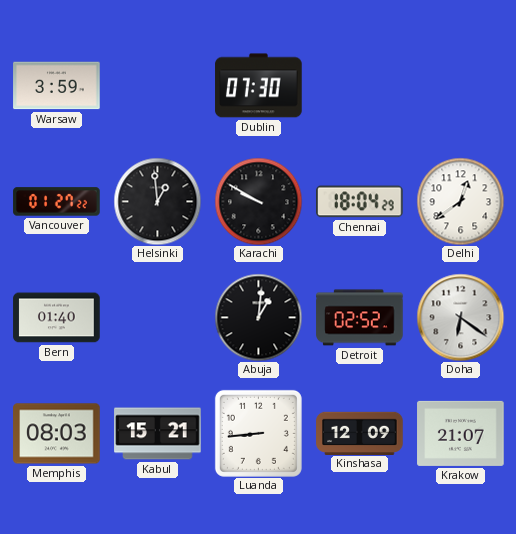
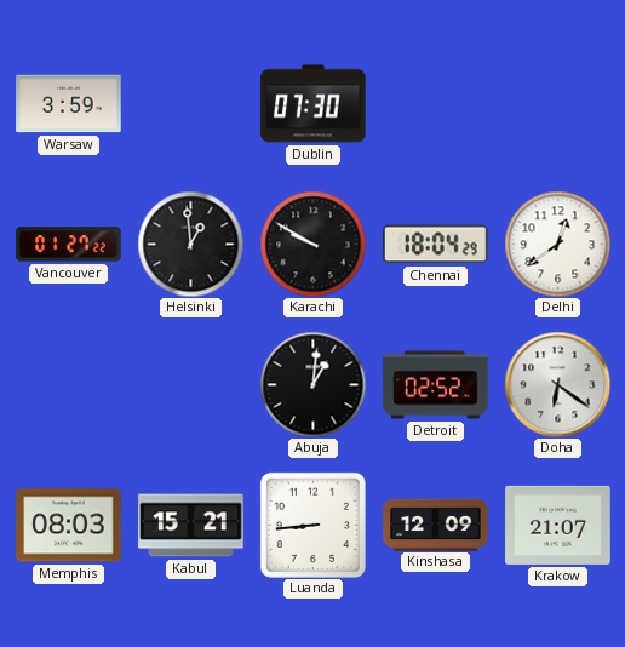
Bern: 01:40 -> none (57, 318)
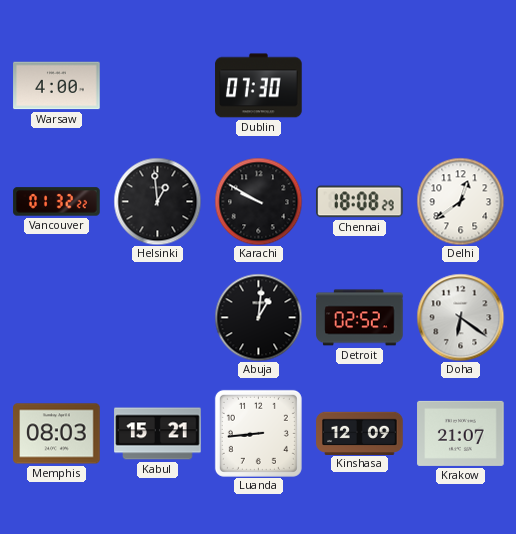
Warsaw: 3:59 -> 4:00 (57, 86)
Vancouver: 01:27 -> 01:32 (57, 202)
Chennai: 18:04 -> 18:08 (360, 202)
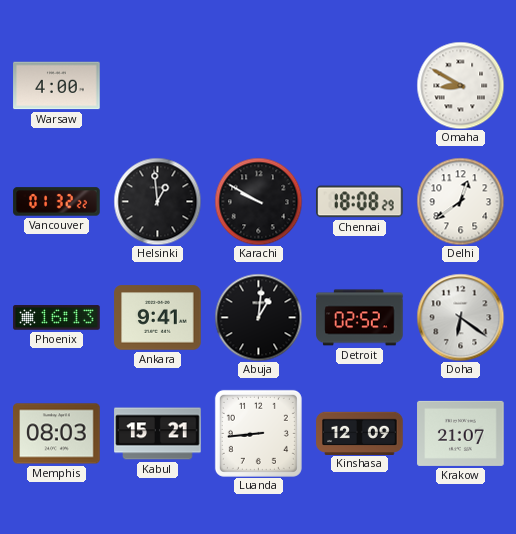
Dublin: 07:30 -> none (259, 86)
Omaha: none -> 8:50 (460, 85)
Phoenix: none -> 16:13 (57, 318)
Ankara: none -> 9:41 (158, 318)
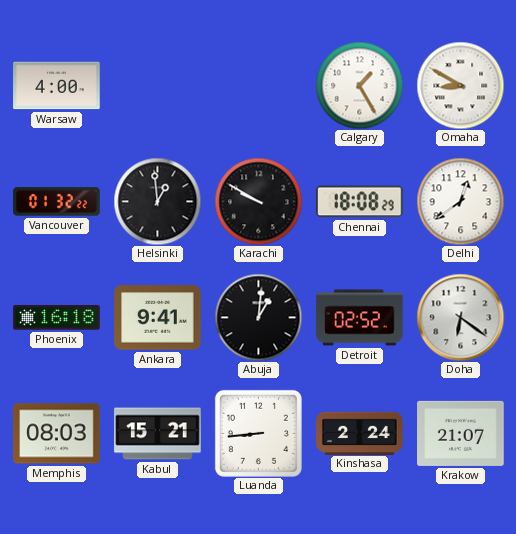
Calgary: none -> 1:25 (359, 85)
Phoenix: 16:13 -> 16:18 (57, 318)
Kinshasa: 12:09 -> 2:24 (360, 433)
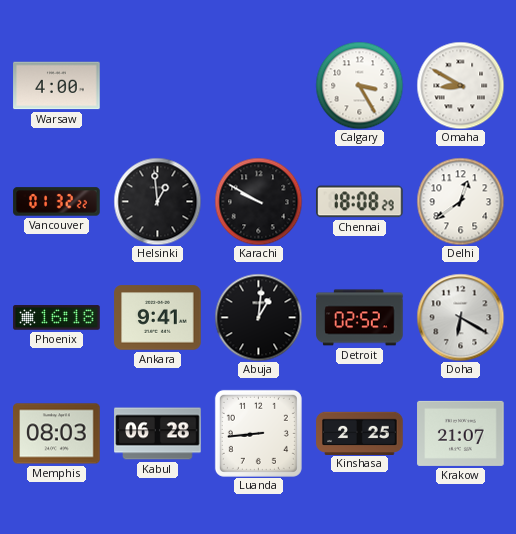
Calgary: 1:25 -> 3:25 (359, 85)
Doha: 6:21 -> 6:20 (460, 317)
Kabul: 15:21 -> 06:28 (158, 434)
Kinshasa: 2:24 -> 2:25 (360, 433)
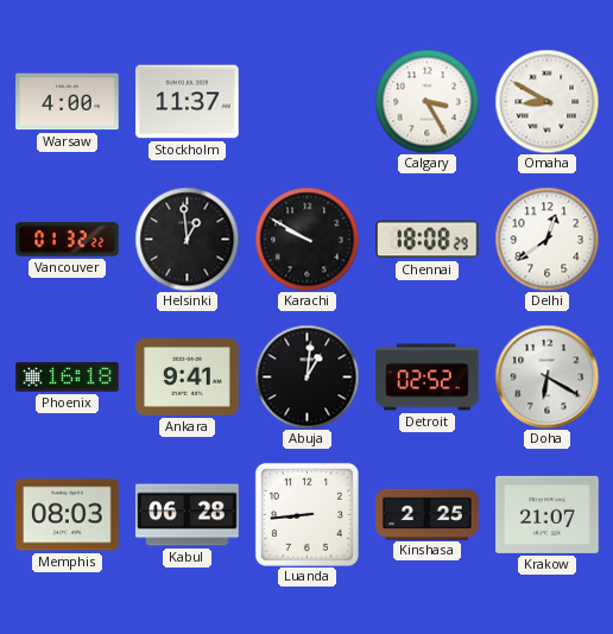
Stockholm: none -> 11:37 (188, 102)
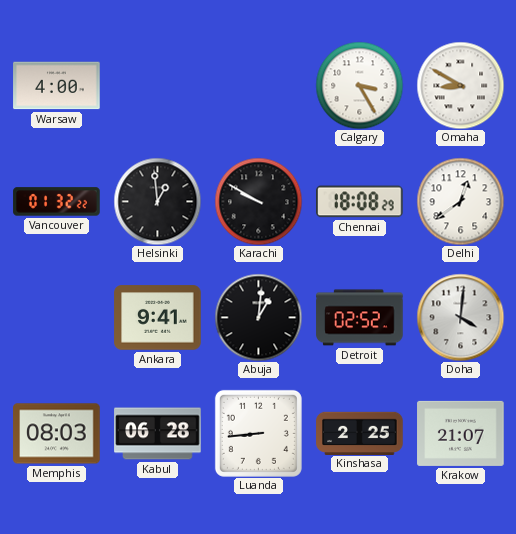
Stockholm: 11:37 -> none (188, 102)
Phoenix: 16:18 -> none (68, 378)
Doha: 6:20 -> 4:01 (460, 317)
